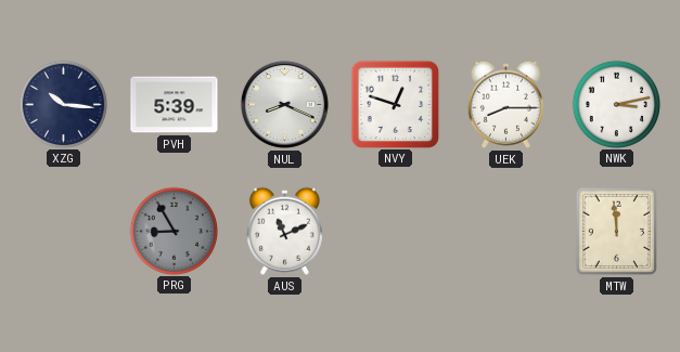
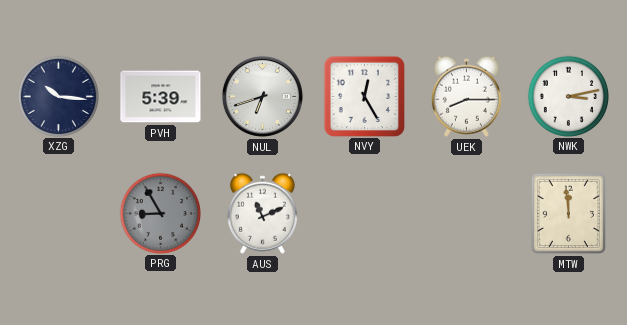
NUL: 8:19 -> 6:42 (262, 96)
NVY: 12:48 -> 12:25 (364, 96)
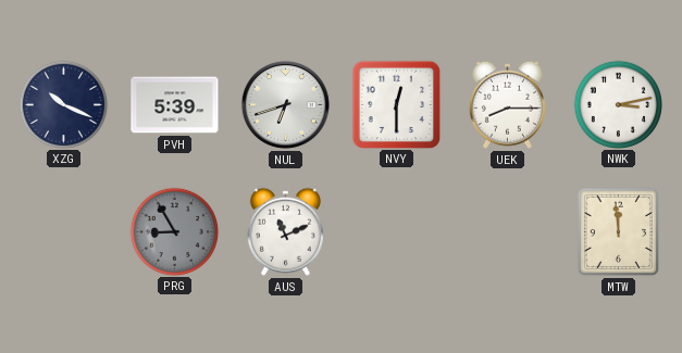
XZG: 10:16 -> 10:19 (63, 104)
NVY: 12:25 -> 12:30 (396, 104)
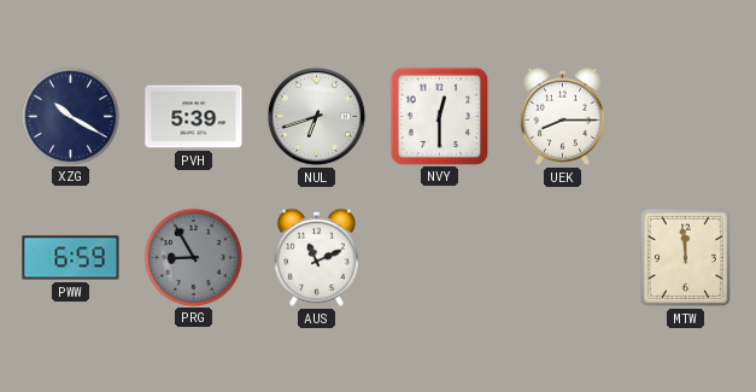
XZG: 10:19 -> 10:20 (70, 116)
NWK: 3:13 -> none (618, 104)
PWW: none -> 6:59 (71, 258)
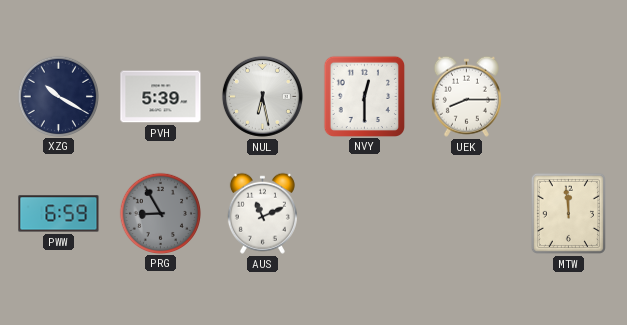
NUL: 6:42 -> 6:28 (262, 96)
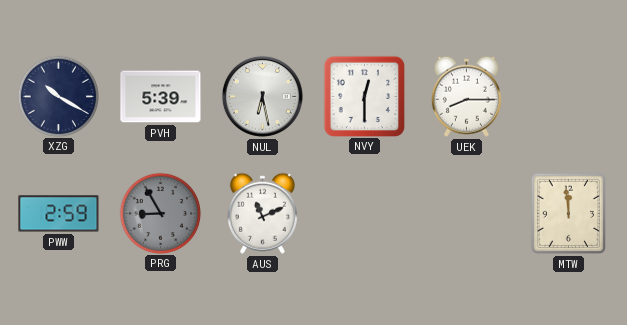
PWW: 6:59 -> 2:59 (59, 214)
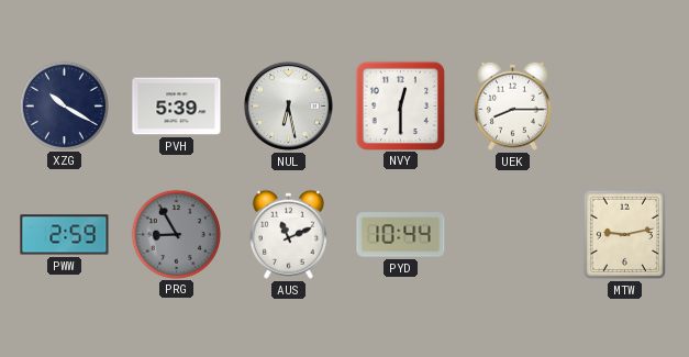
PYD: none -> 10:44 (401, 235)
MTW: 11:59 -> 9:13 (624, 234)
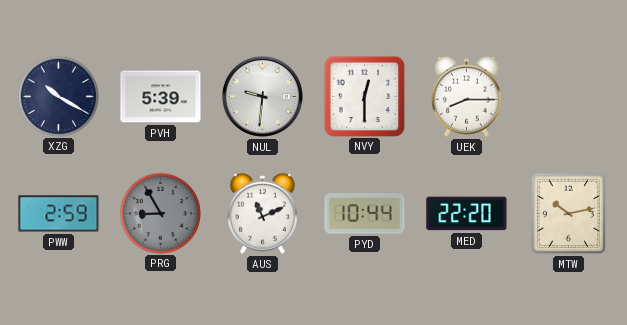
NUL: 6:28 -> 9:31 (262, 96)
MED: none -> 22:20 (467, 214)
MTW: 9:13 -> 10:13 (568, 213)
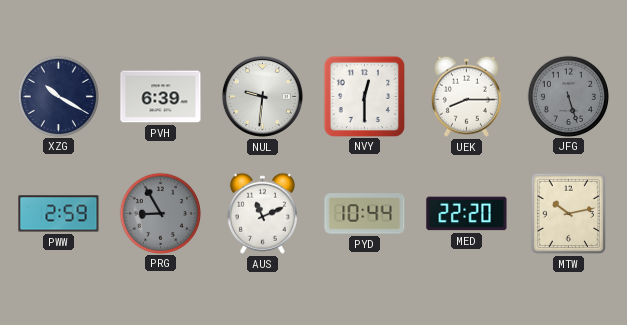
PVH: 5:39 -> 6:39 (161, 97)
JFG: none -> 5:27 (568, 96)
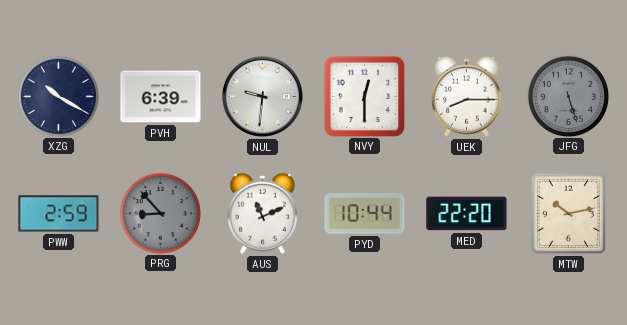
PRG: 8:55 -> 8:53 (160, 213)
